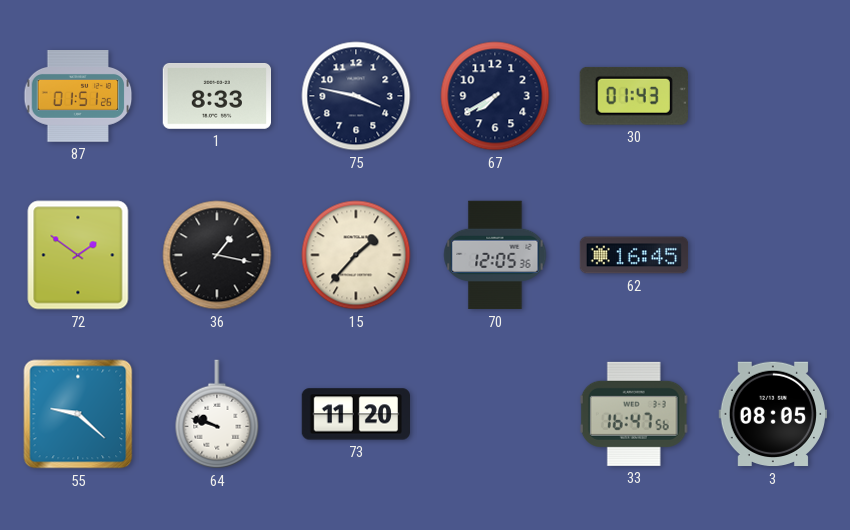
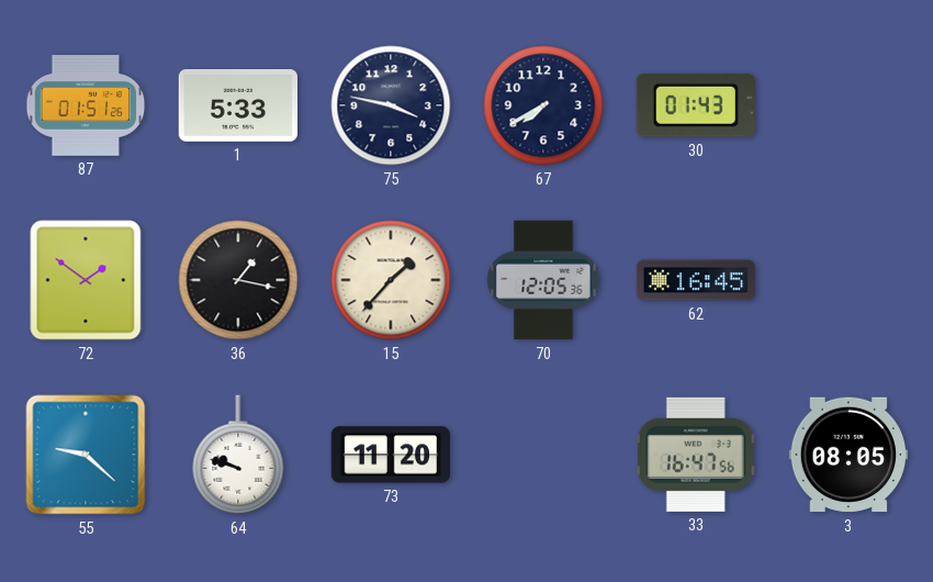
1: 8:33 -> 5:33 (237, 105)
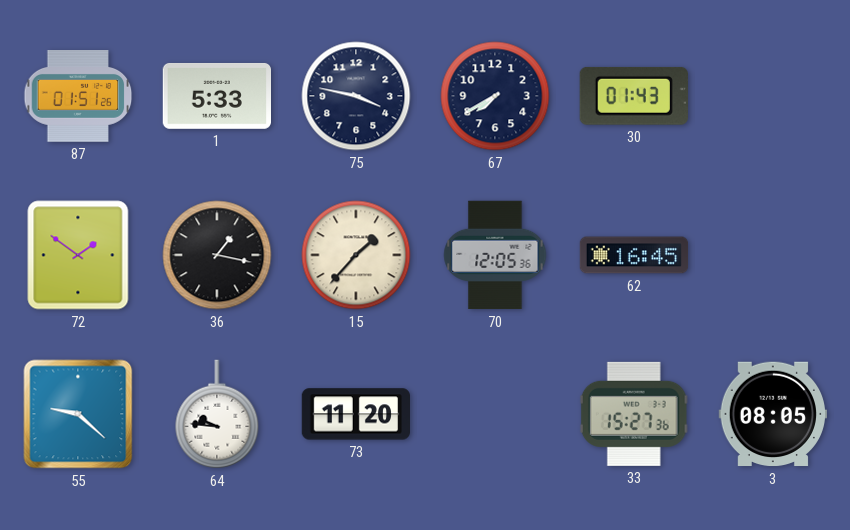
64: 9:48 -> 9:46 (217, 414)
33: 16:47 -> 15:27 (634, 414)
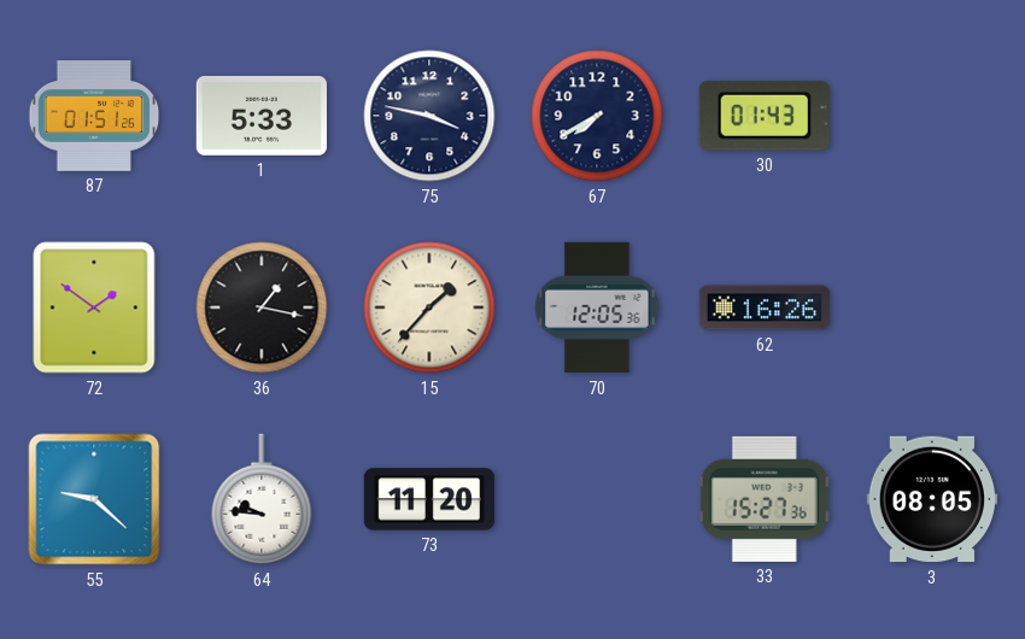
62: 16:45 -> 16:26 (765, 307)
